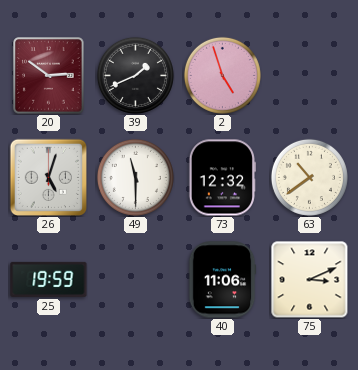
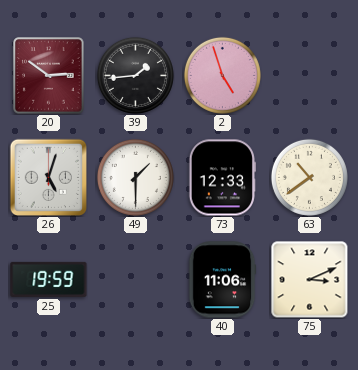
39: 1:41 -> 1:44 (135, 75)
49: 11:30 -> 1:30 (135, 177)
73: 12:32 -> 12:33 (222, 178)
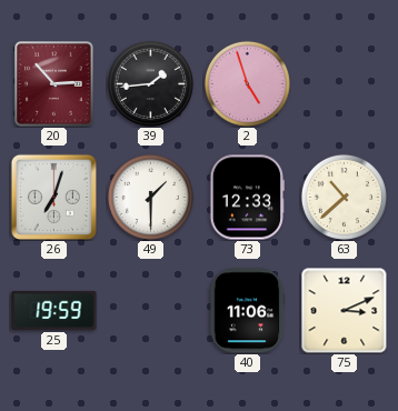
20: 2:51 -> 2:53 (54, 84)
26: 5:03 -> 7:03 (53, 197)
63: 10:39 -> 10:38 (344, 197)
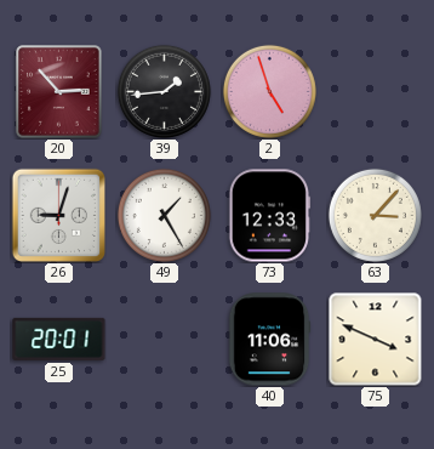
26: 7:03 -> 9:03 (58, 215)
49: 1:30 -> 1:25 (164, 215)
63: 10:38 -> 3:07 (375, 215)
25: 19:59 -> 20:01 (59, 339)
75: 3:11 -> 3:49 (375, 339)
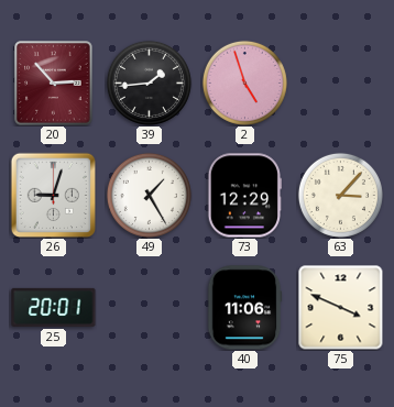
73: 12:33 -> 12:29 (244, 196)
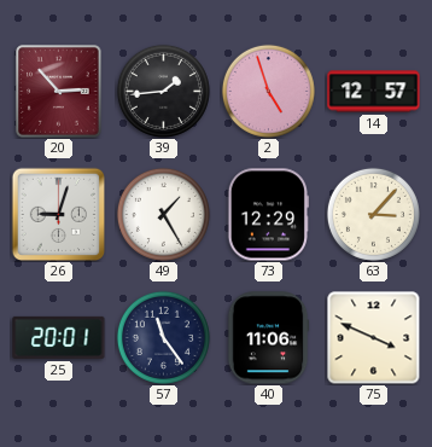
14: none -> 12:57 (374, 92)
57: none -> 11:24 (163, 337)
